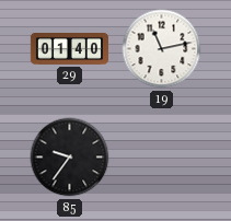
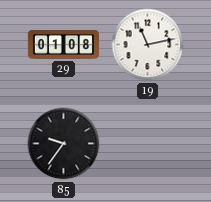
29: 01:40 -> 01:08 (63, 45)
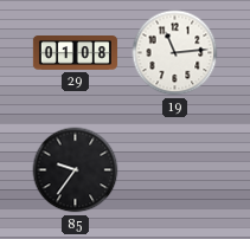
19: 11:13 -> 11:14 (175, 53)
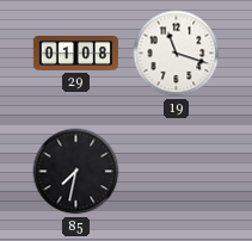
19: 11:14 -> 11:18 (177, 54)
85: 9:36 -> 7:32 (76, 172)
